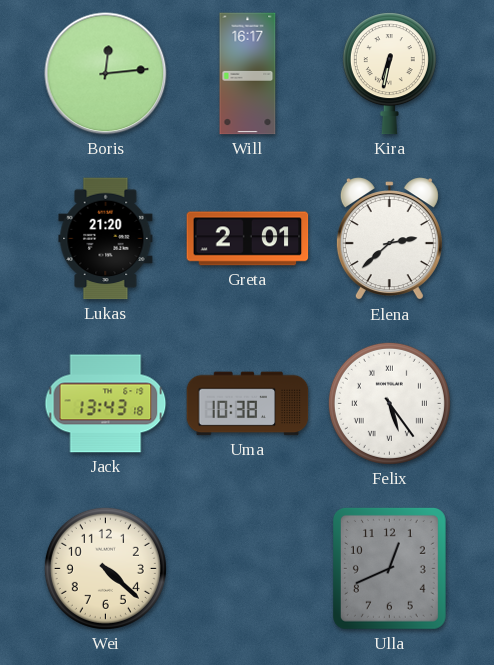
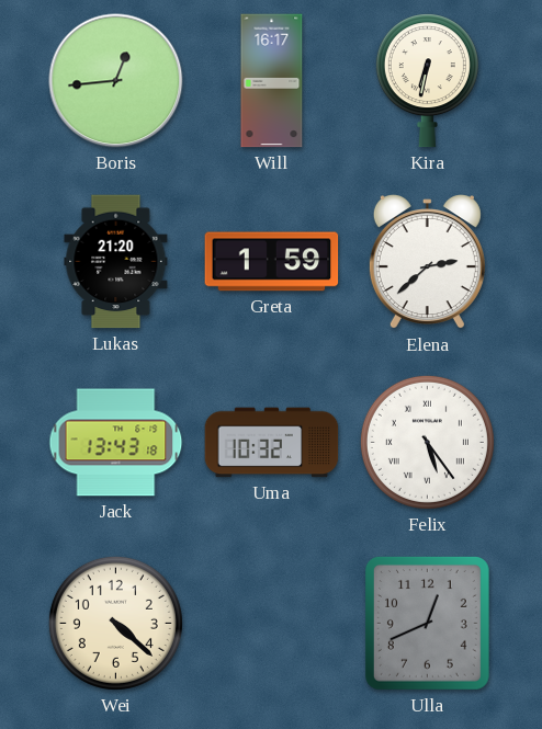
Boris: 12:14 -> 12:44 (116, 81)
Greta: 2:01 -> 1:59 (272, 262)
Uma: 10:38 -> 10:32 (272, 443)
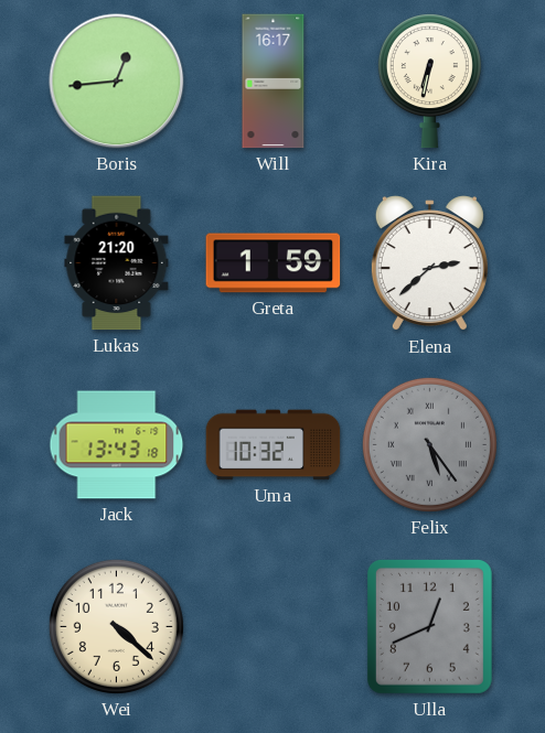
Felix dial: white -> grey (429, 444)
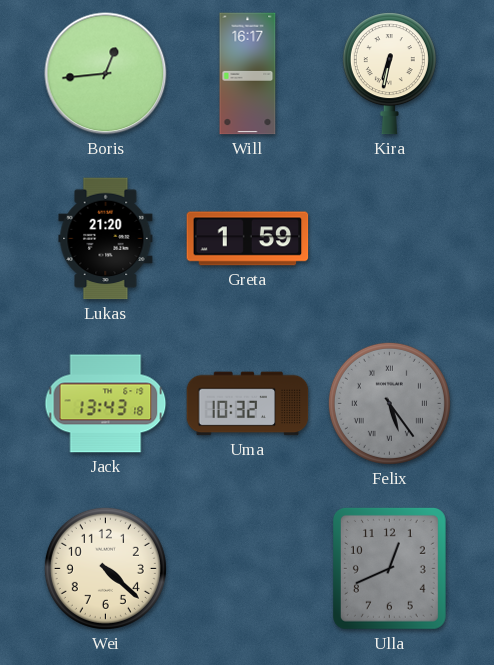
Elena: 2:38 -> none (429, 263)
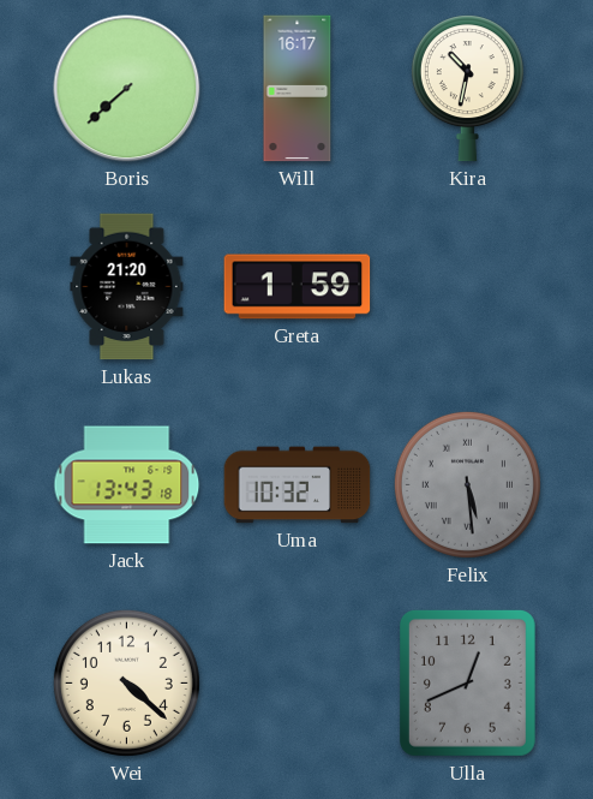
Boris: 12:44 -> 7:38 (127, 89)
Kira: 6:32 -> 10:32 (467, 89)
Felix: 5:24 -> 5:29 (467, 484)
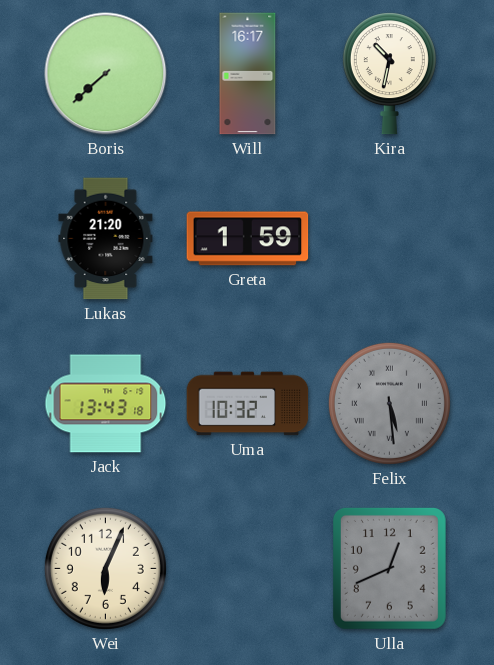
Wei: 4:22 -> 6:04 (105, 568)
